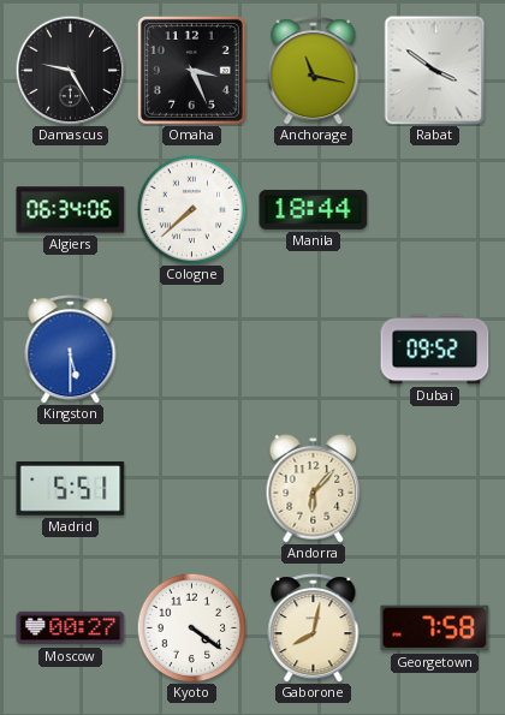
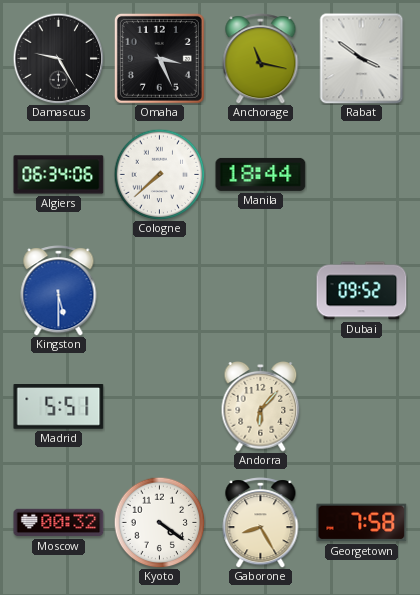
Moscow: 00:27 -> 00:32 (59, 523)
Gaborone: 8:02 -> 8:25 (261, 523)
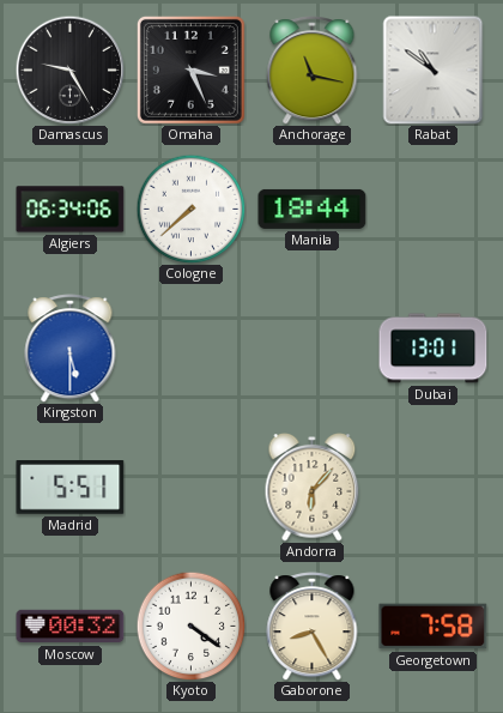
Rabat: 3:51 -> 10:51 (434, 71)
Dubai: 09:52 -> 13:01 (434, 349)
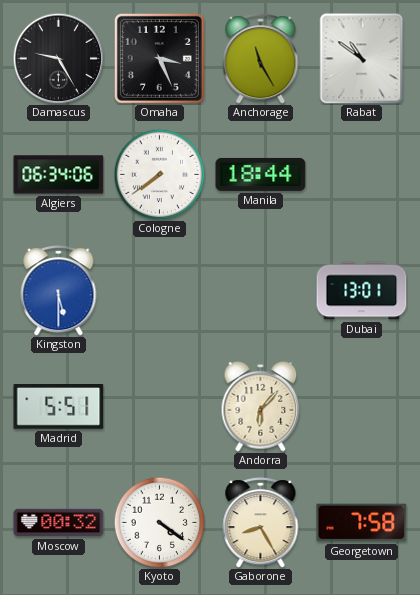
Anchorage: 11:17 -> 11:25 (261, 59)
Cologne: 7:38 -> 7:39 (159, 174)
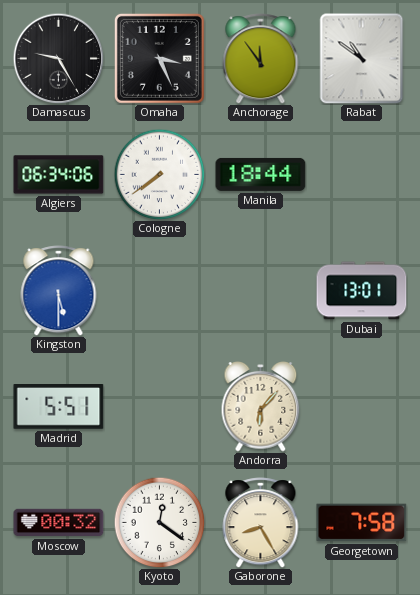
Anchorage: 11:25 -> 11:54 (261, 59)
Kyoto: 4:21 -> 12:21 (159, 522)
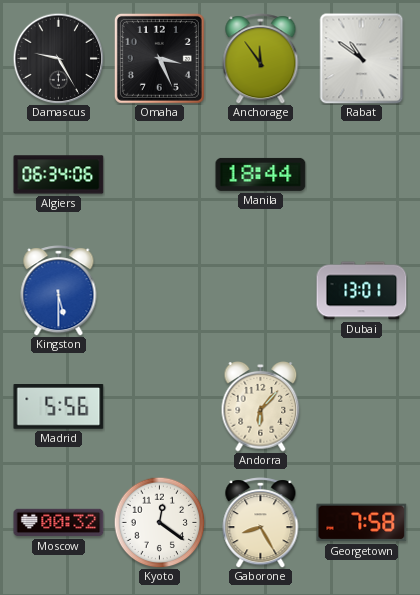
Cologne: 7:39 -> none (159, 174)
Madrid: 5:51 -> 5:56 (59, 407)
